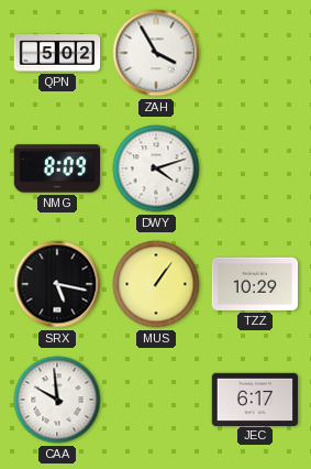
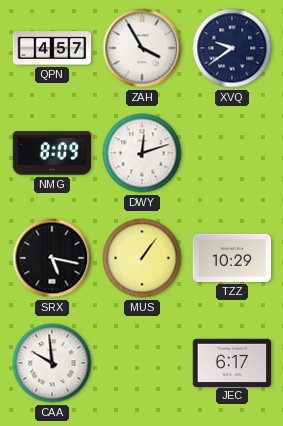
QPN: 5:02 -> 4:57 (52, 48)
XVQ: none -> 9:39 (232, 48)
DWY: 4:12 -> 12:12 (142, 153)
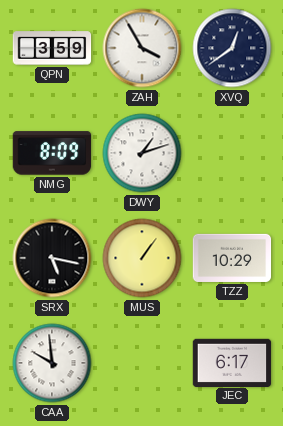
QPN: 4:57 -> 3:59 (52, 48)
XVQ: 9:39 -> 12:39 (232, 48)
DWY: 12:12 -> 1:12 (142, 153)
